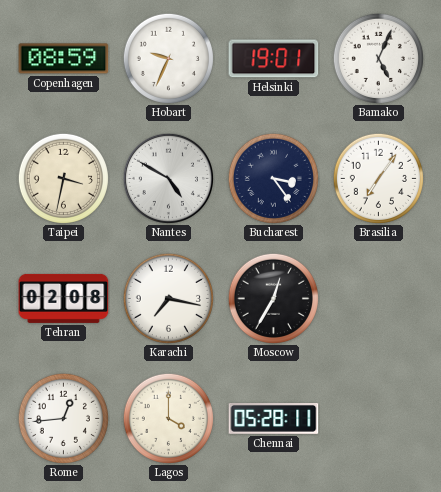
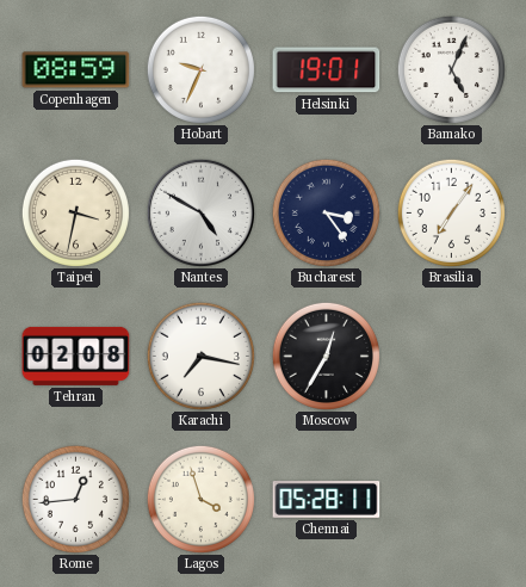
Lagos: 4:00 -> 3:57 (200, 499)
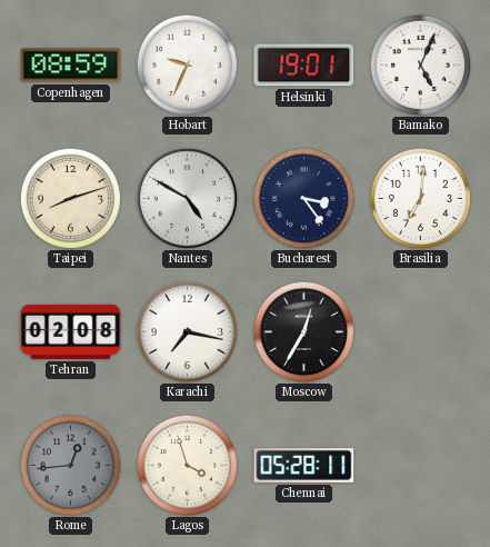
Taipei: 3:32 -> 8:12 (70, 198)
Brasilia: 7:06 -> 7:01 (420, 198)
Rome dial: white -> grey (70, 465)
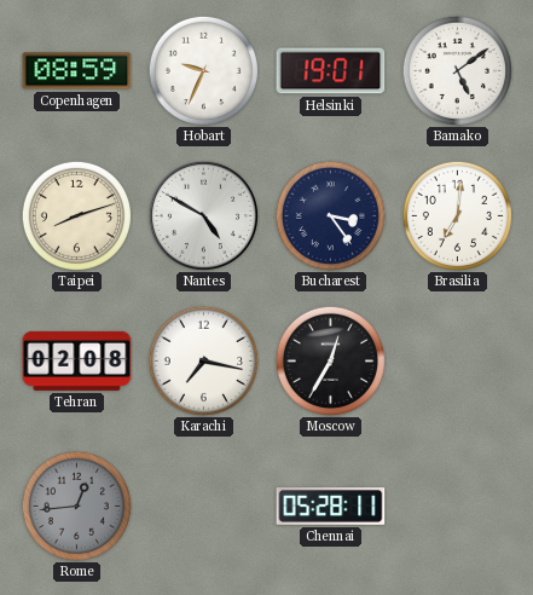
Bamako: 5:04 -> 5:09 (457, 70)
Lagos: 3:57 -> none (187, 465)
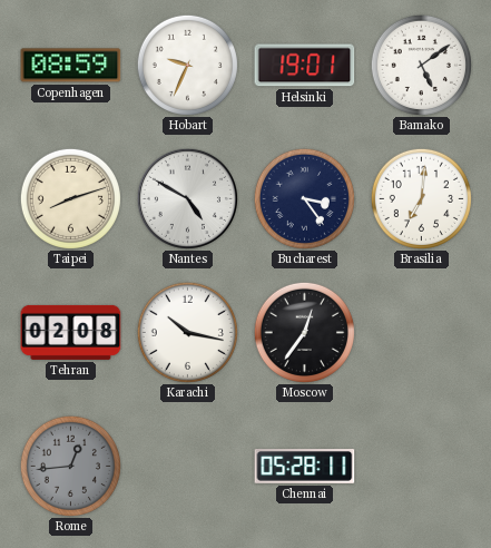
Karachi: 7:17 -> 10:17 (187, 332)
Moscow: 12:35 -> 12:36 (304, 332)
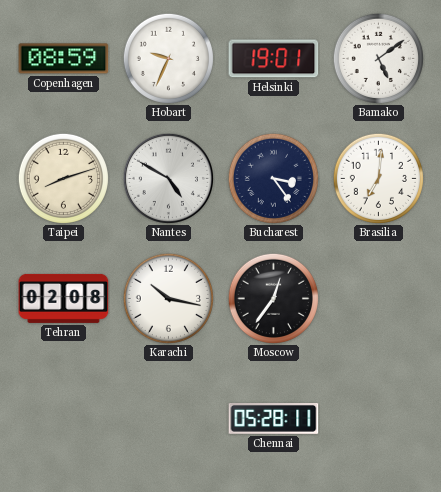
Rome: 12:44 -> none (70, 466)
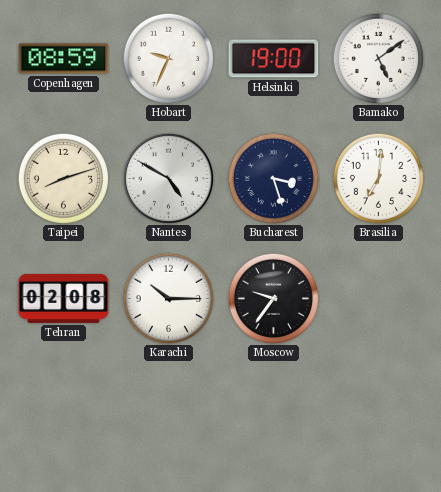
Helsinki: 19:01 -> 19:00 (274, 59)
Bucharest: 3:24 -> 3:27 (273, 178)
Karachi: 10:17 -> 10:15 (168, 298)
Moscow: 12:36 -> 9:36 (273, 298)
Chennai: 05:28 -> none (274, 419)
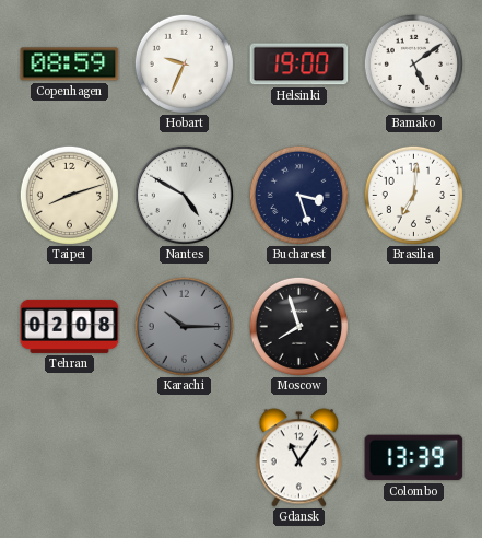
Karachi dial: white -> grey (184, 326)
Moscow: 9:36 -> 7:57 (298, 326)
Gdansk: none -> 11:06 (298, 458)
Colombo: none -> 13:39 (414, 458)
